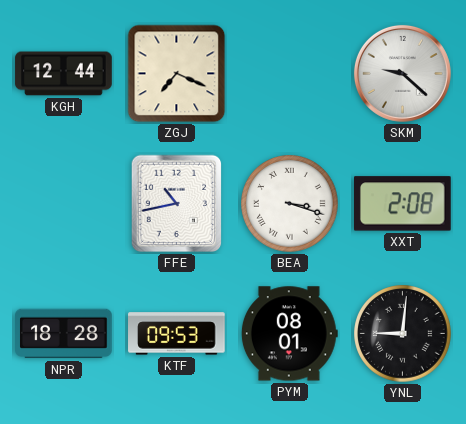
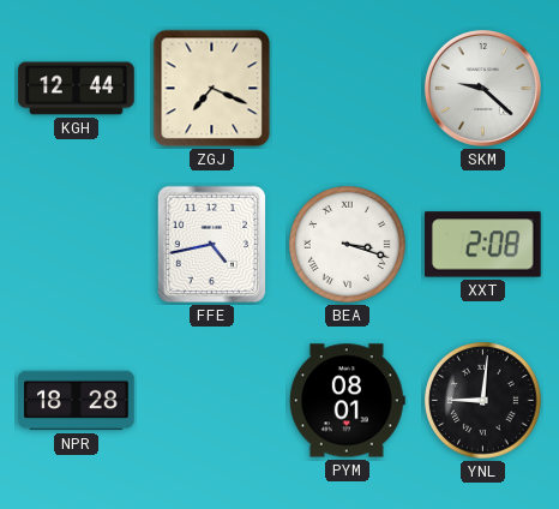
FFE: 10:43 -> 4:43 (212, 245)
KTF: 09:53 -> none (177, 334)
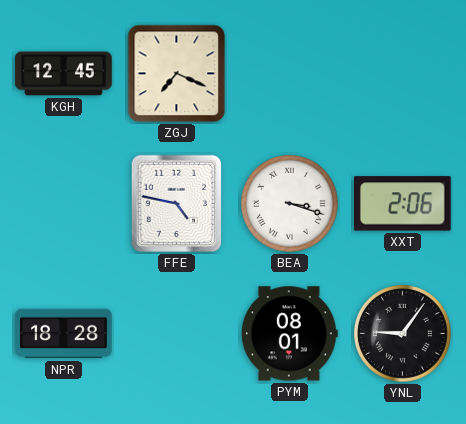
KGH: 12:44 -> 12:45 (64, 74)
SKM: 9:22 -> none (482, 88)
FFE: 4:43 -> 4:47 (177, 204)
XXT: 2:08 -> 2:06 (403, 204)
YNL: 9:01 -> 9:06 (403, 334)
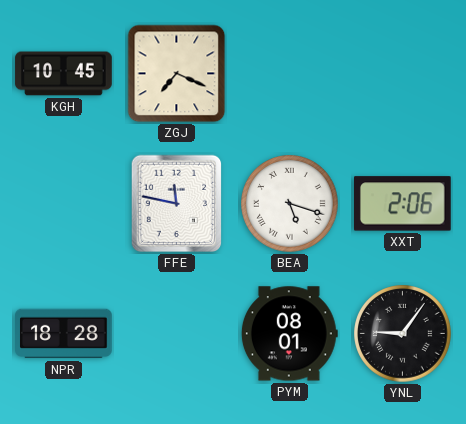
KGH: 12:45 -> 10:45 (64, 74)
FFE: 4:47 -> 11:47 (177, 204)
BEA: 3:18 -> 5:18 (290, 204)
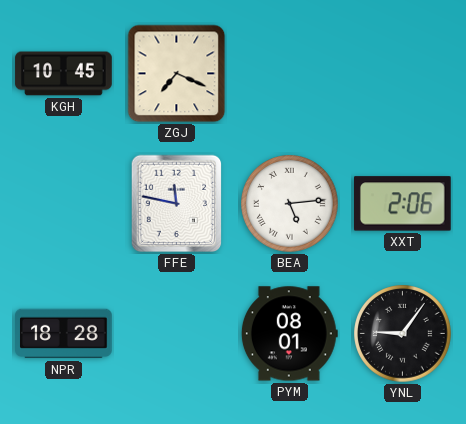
BEA: 5:18 -> 5:14 (290, 204)
